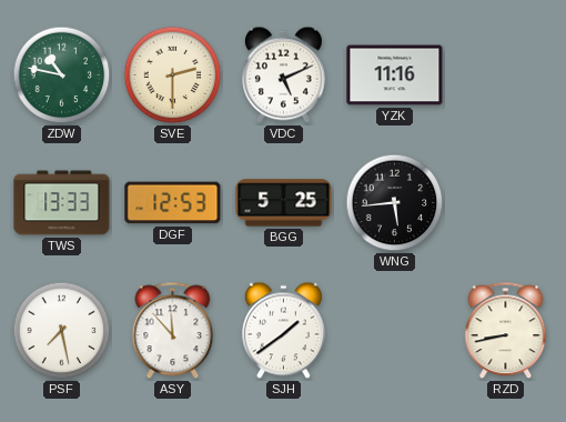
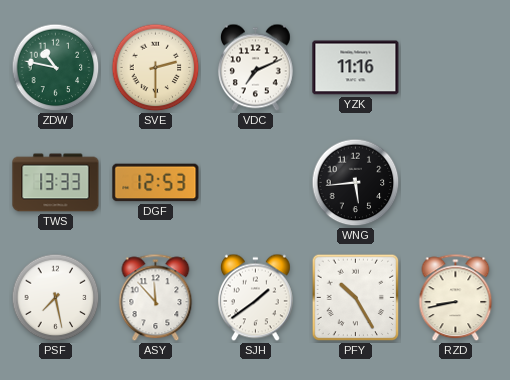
VDC: 5:11 -> 7:11 (255, 68)
BGG: 5:25 -> none (284, 203)
PFY: none -> 10:25 (356, 298)
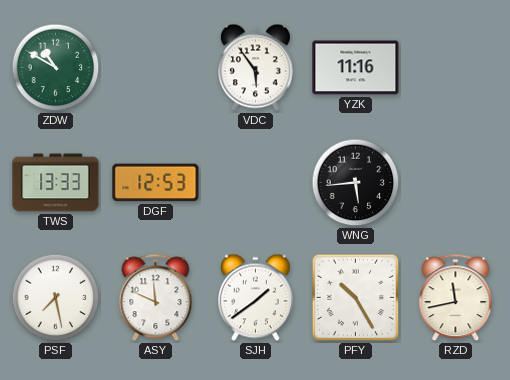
ZDW: 10:47 -> 10:50 (56, 68)
SVE: 2:30 -> none (156, 68)
VDC: 7:11 -> 5:54 (255, 68)
ASY: 11:53 -> 11:49 (156, 298)
RZD: 8:43 -> 11:43 (456, 298)
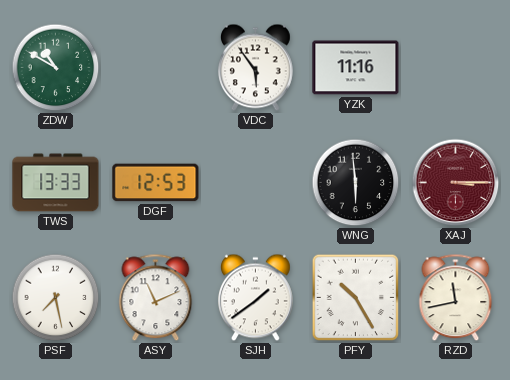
WNG: 5:44 -> 5:59 (356, 183)
XAJ: none -> 3:15 (456, 183)
ASY: 11:49 -> 11:11 (156, 298)
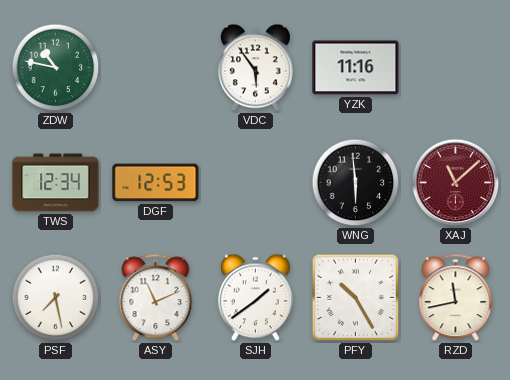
ZDW: 10:50 -> 10:47 (56, 68)
TWS: 13:33 -> 12:34 (56, 183)
XAJ: 3:15 -> 11:08 (456, 183)
